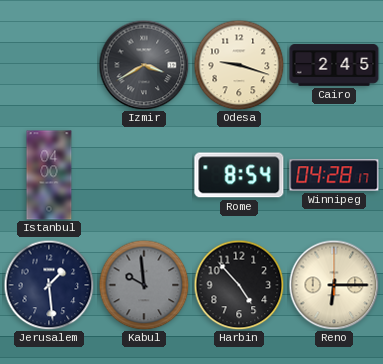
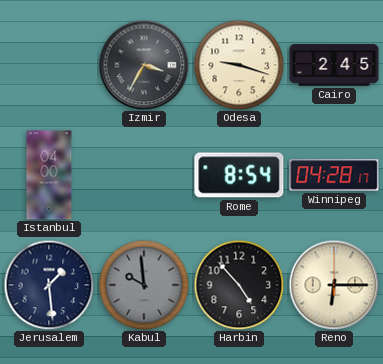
Izmir: 3:40 -> 3:35 (144, 65)
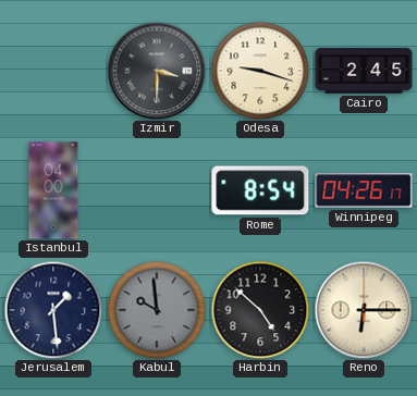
Izmir: 3:35 -> 3:30 (157, 71)
Winnipeg: 04:28 -> 04:26 (364, 190)
Harbin: 4:53 -> 4:52 (260, 310)
